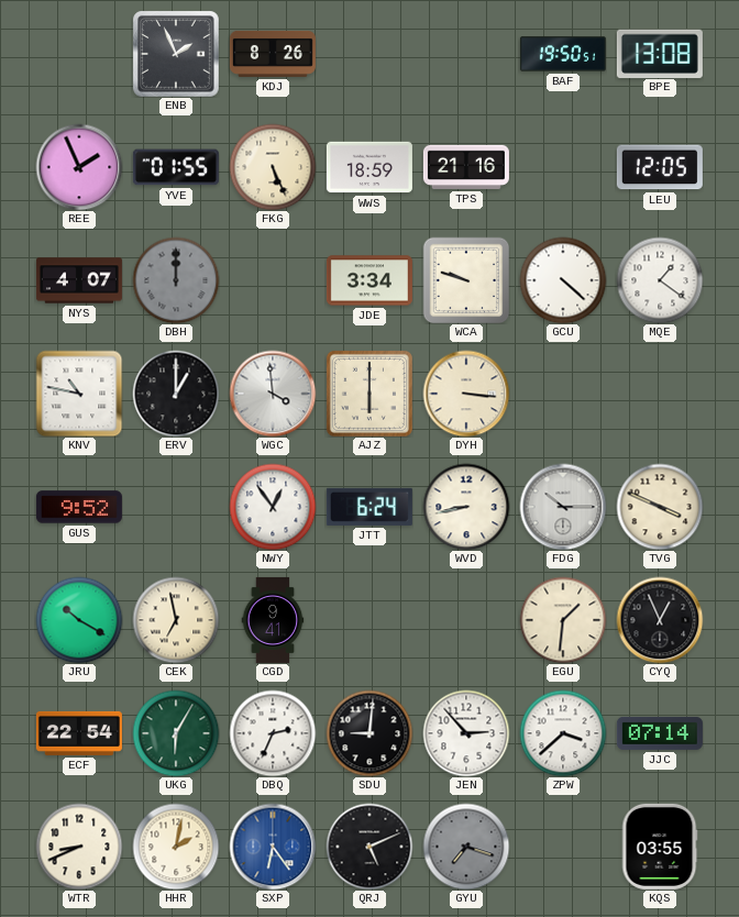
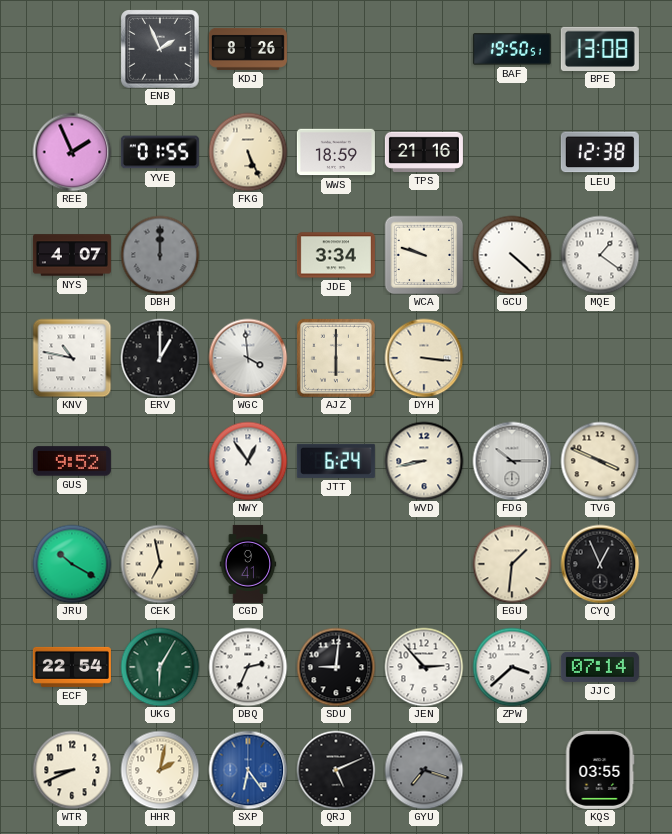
LEU: 12:05 -> 12:38 (600, 152)
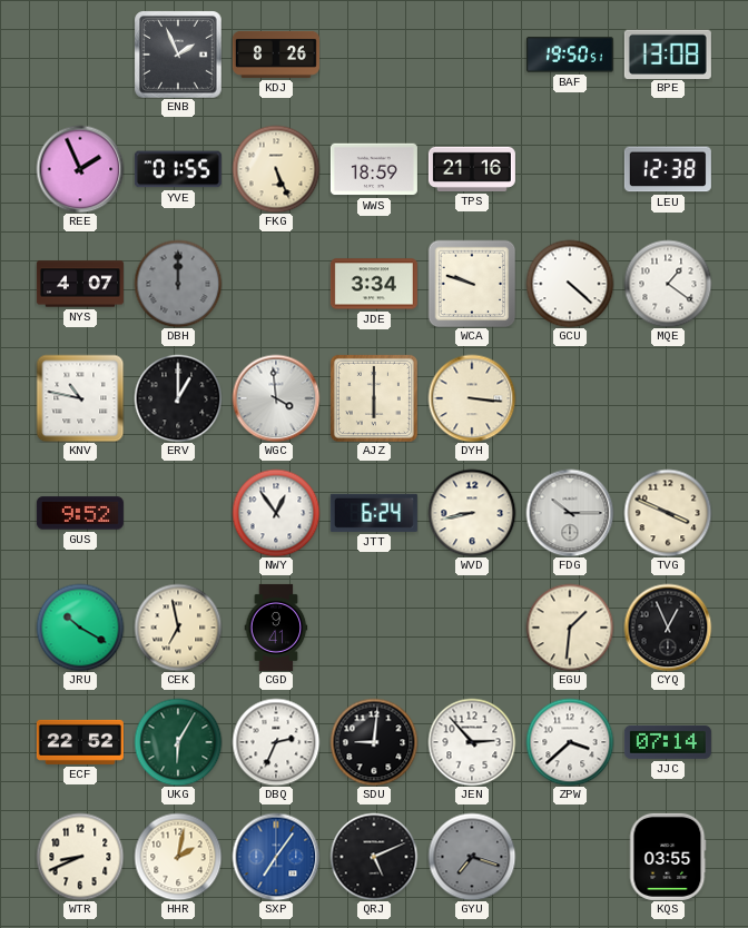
ECF: 22:54 -> 22:52 (80, 742)
SXP: 6:24 -> 7:06 (276, 857)
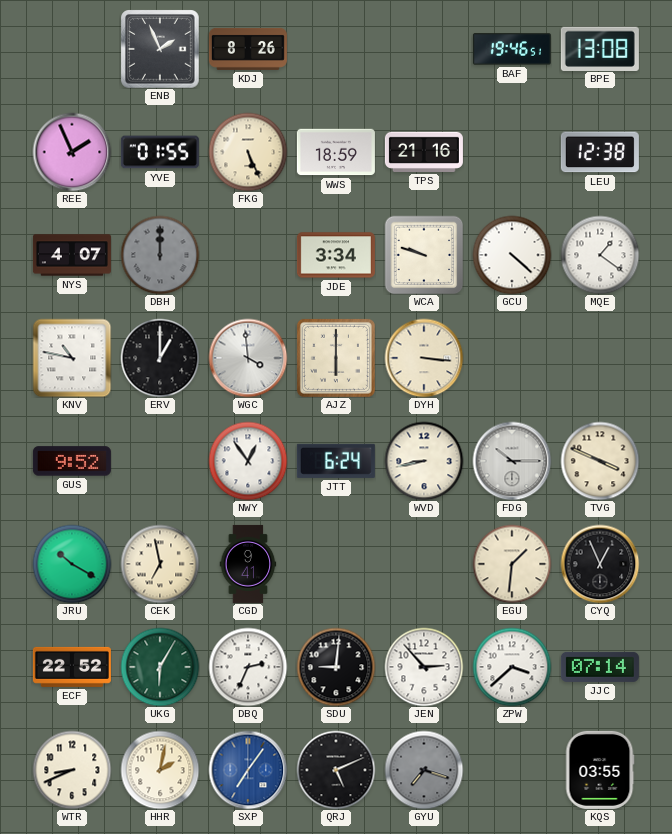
BAF: 19:50 -> 19:46 (512, 49)
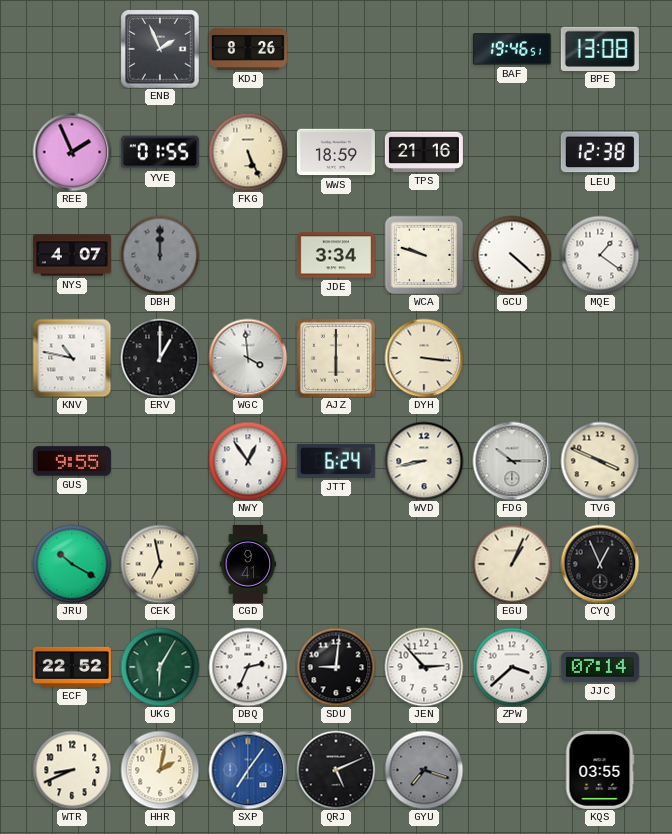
GUS: 9:52 -> 9:55 (72, 461)
EGU: 1:31 -> 1:04 (512, 564)
